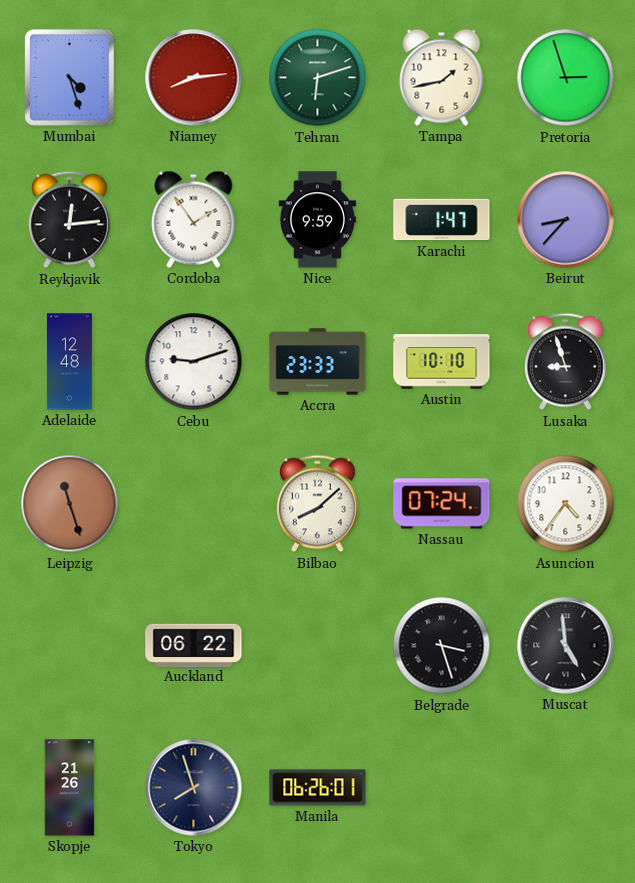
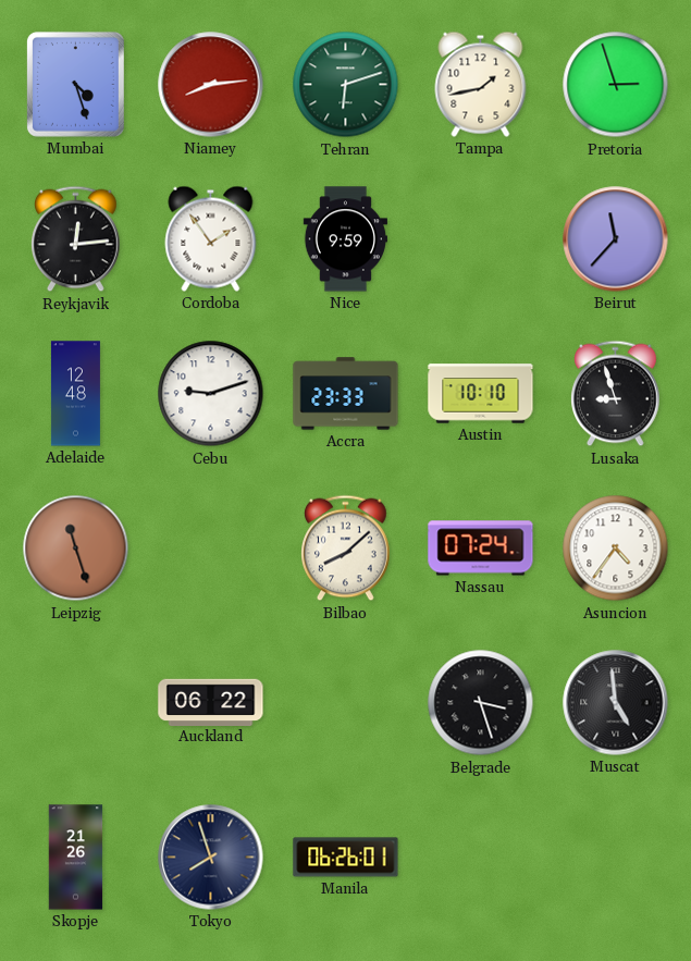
Karachi: 1:47 -> none (442, 220)
Beirut: 8:37 -> 11:37 (616, 239)
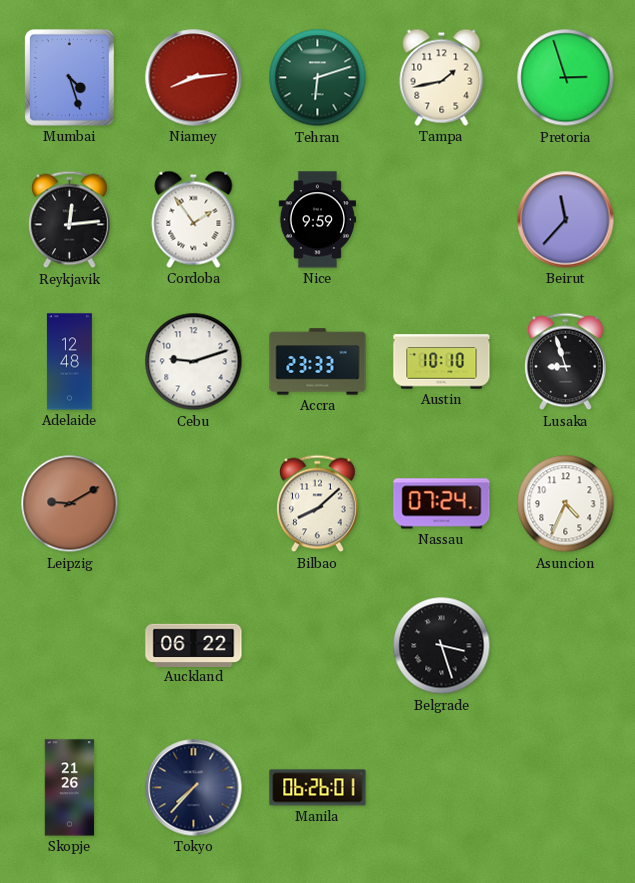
Leipzig: 11:27 -> 9:10 (70, 504)
Asuncion: 4:36 -> 4:34 (566, 504)
Muscat: 4:59 -> none (616, 703)
Tokyo: 7:57 -> 7:37 (194, 788)
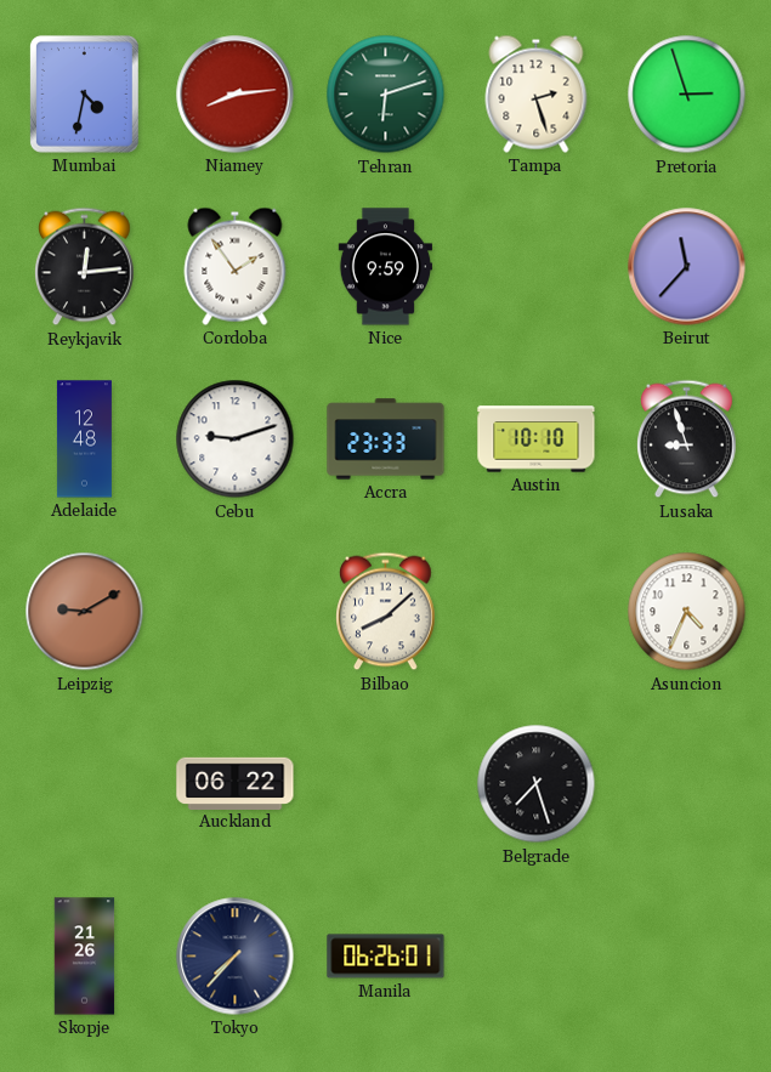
Mumbai: 4:27 -> 4:32 (84, 93)
Tampa: 1:43 -> 2:27 (537, 93)
Nassau: 07:24 -> none (442, 504)
Belgrade: 3:27 -> 7:27 (537, 784)
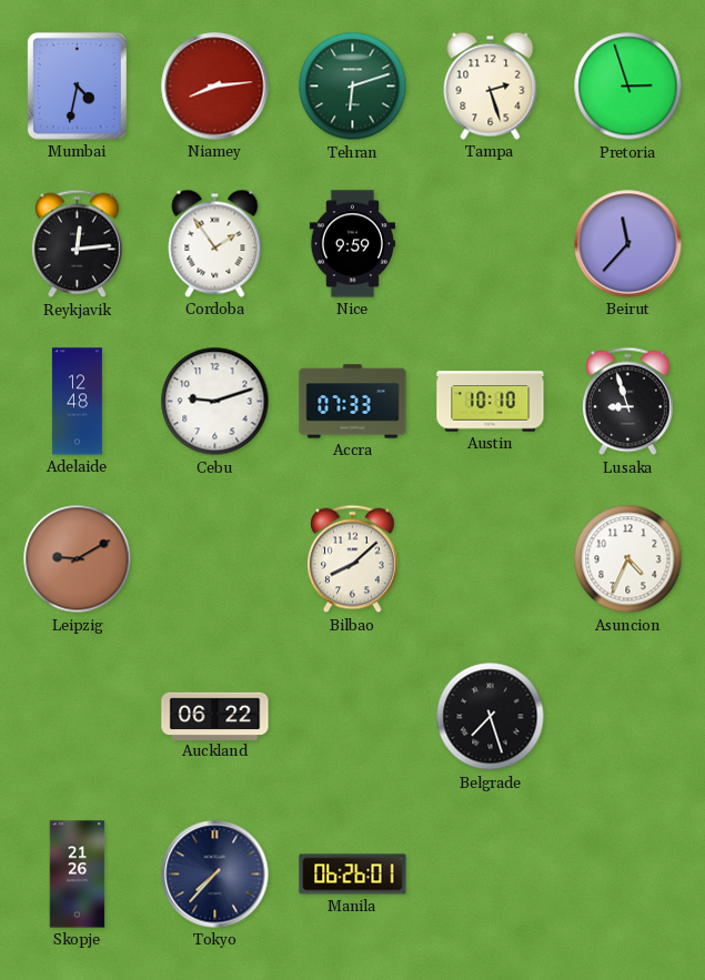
Accra: 23:33 -> 07:33 (353, 402)
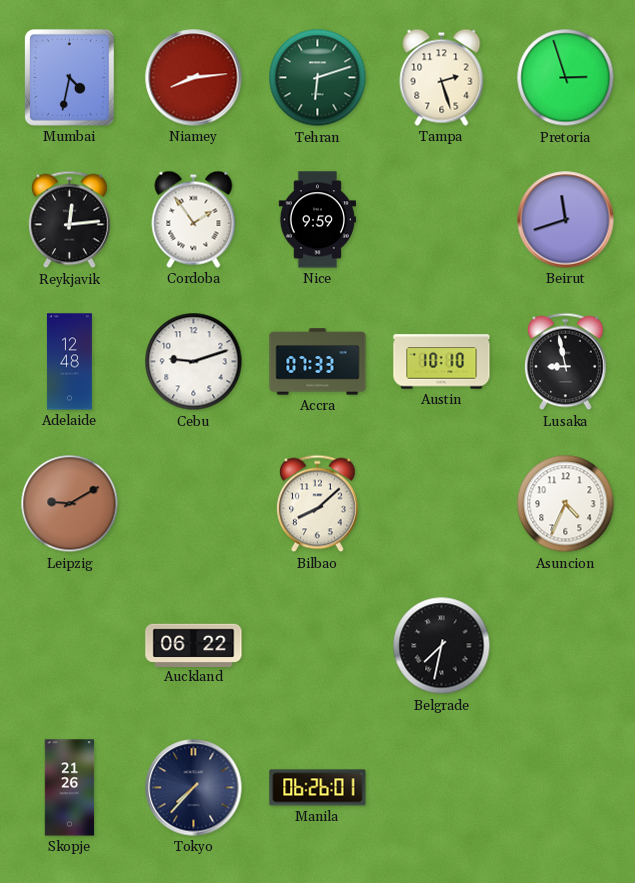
Beirut: 11:37 -> 11:42 (566, 220)
Lusaka: 8:57 -> 8:58 (566, 362)
Belgrade: 7:27 -> 7:32 (442, 646)
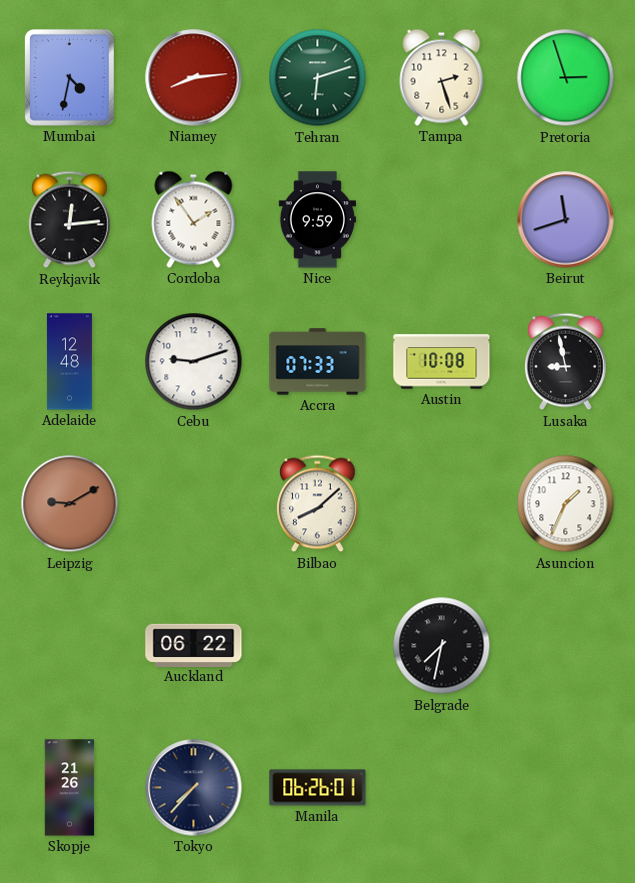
Austin: 10:10 -> 10:08 (442, 362)
Asuncion: 4:34 -> 1:34 (566, 504)
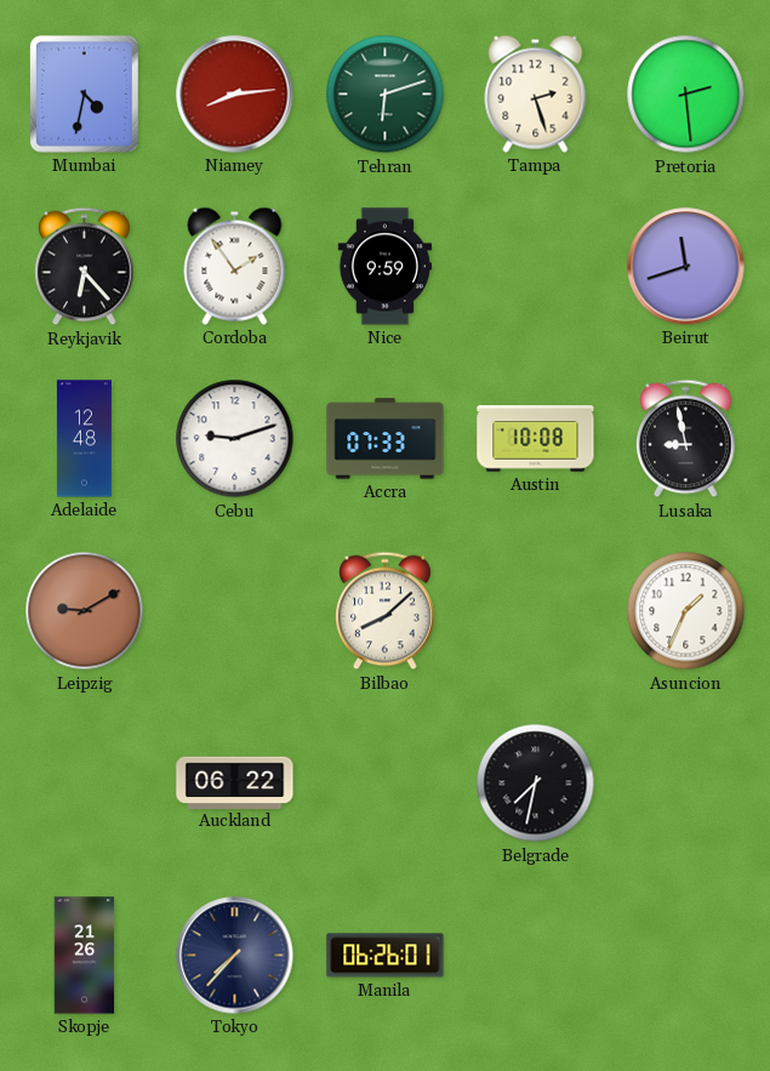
Pretoria: 2:57 -> 2:29 (686, 95)
Reykjavik: 12:14 -> 6:23 (85, 267)
